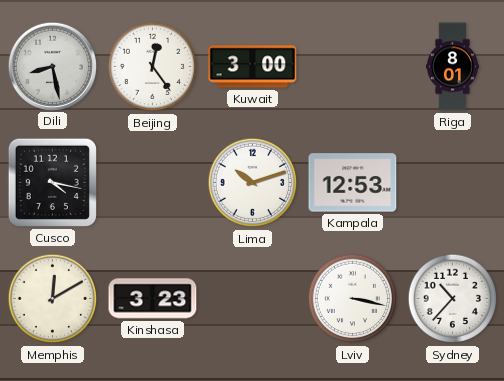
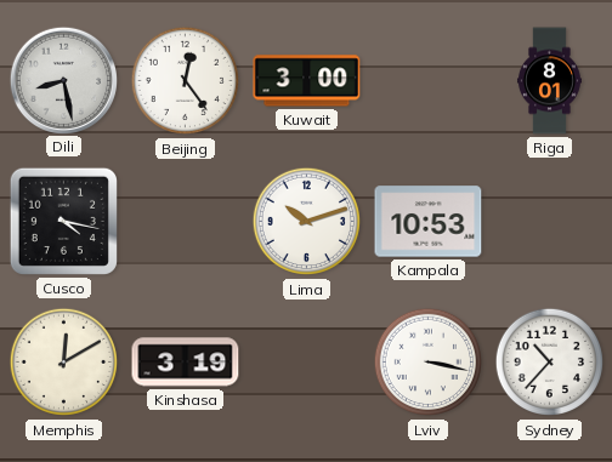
Kampala: 12:53 -> 10:53 (429, 222)
Kinshasa: 3:23 -> 3:19 (186, 363)
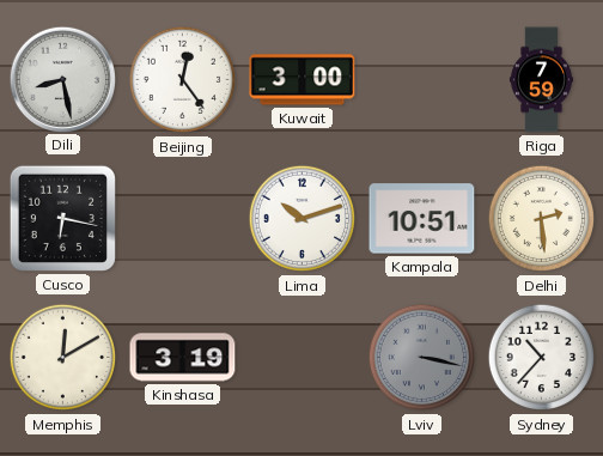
Riga: 8:01 -> 7:59 (541, 80)
Cusco: 4:17 -> 6:17 (62, 218)
Kampala: 10:53 -> 10:51 (422, 219)
Delhi: none -> 2:29 (542, 219)
Lviv dial: white -> grey (422, 358)
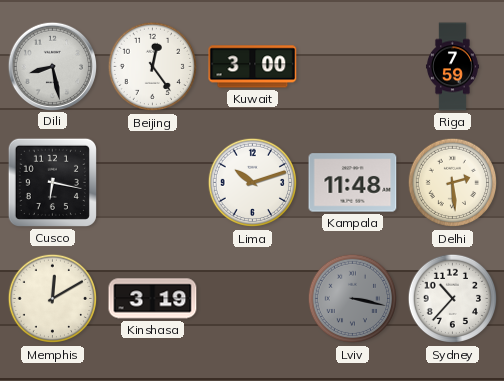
Kampala: 10:51 -> 11:48 (353, 183)
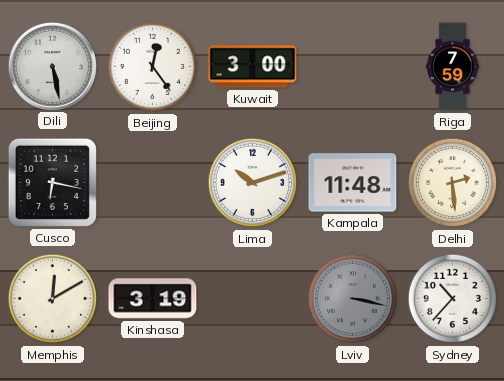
Dili: 8:28 -> 5:28 (52, 66)
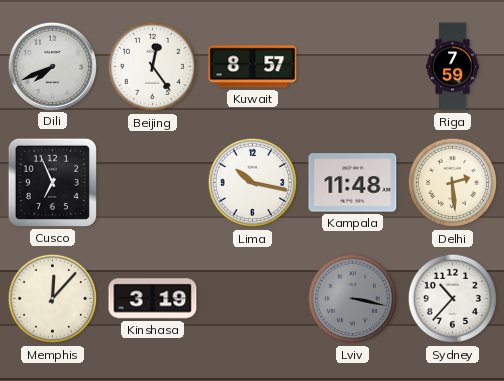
Dili: 5:28 -> 7:41 (52, 66)
Kuwait: 3:00 -> 8:57 (253, 67)
Cusco: 6:17 -> 6:56 (52, 182)
Lima: 10:12 -> 10:17 (253, 183)
Memphis: 12:10 -> 12:07 (53, 299)
